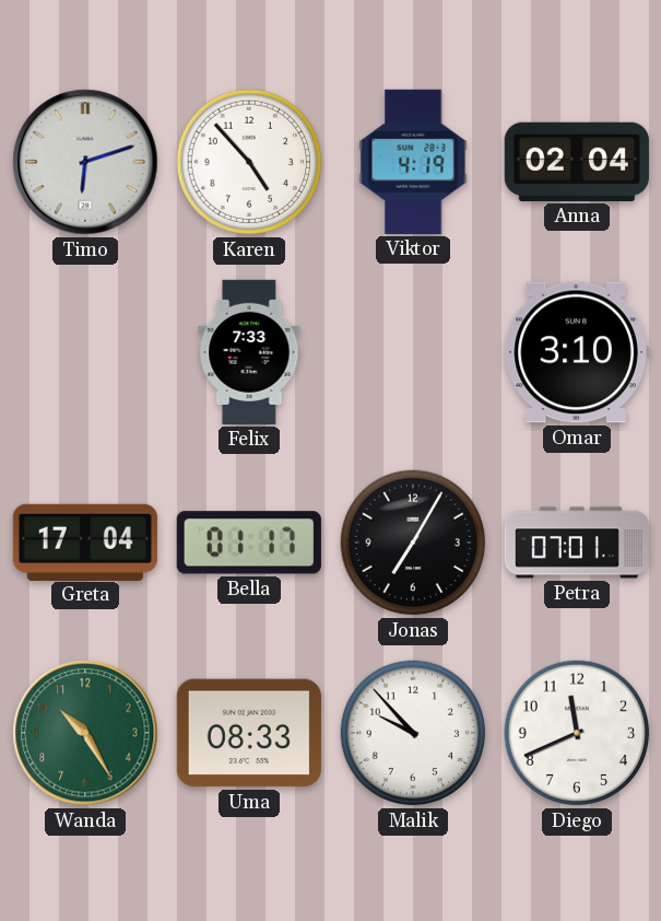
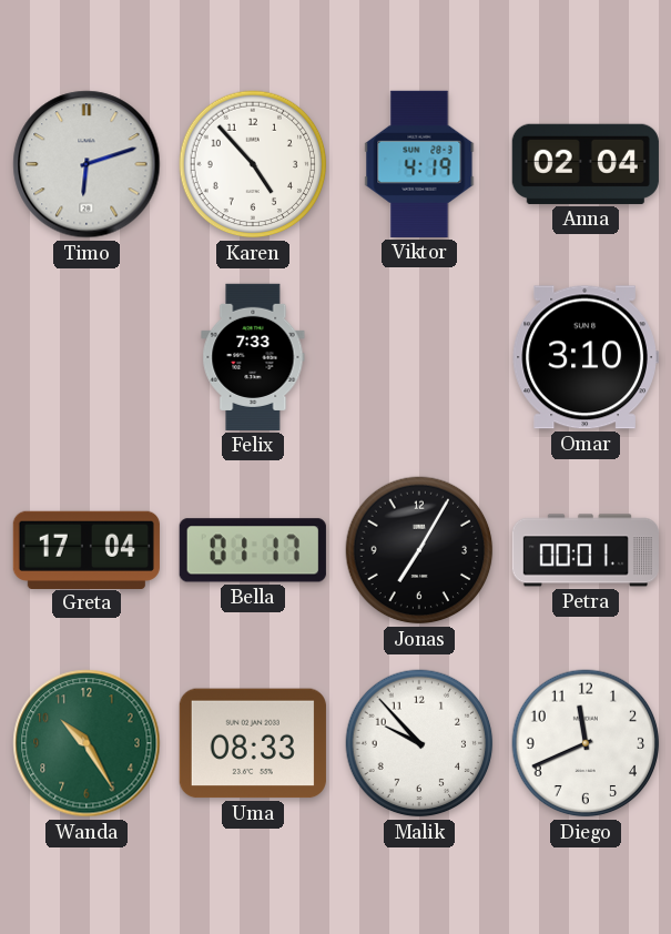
Petra: 07:01 -> 00:01 (586, 550)
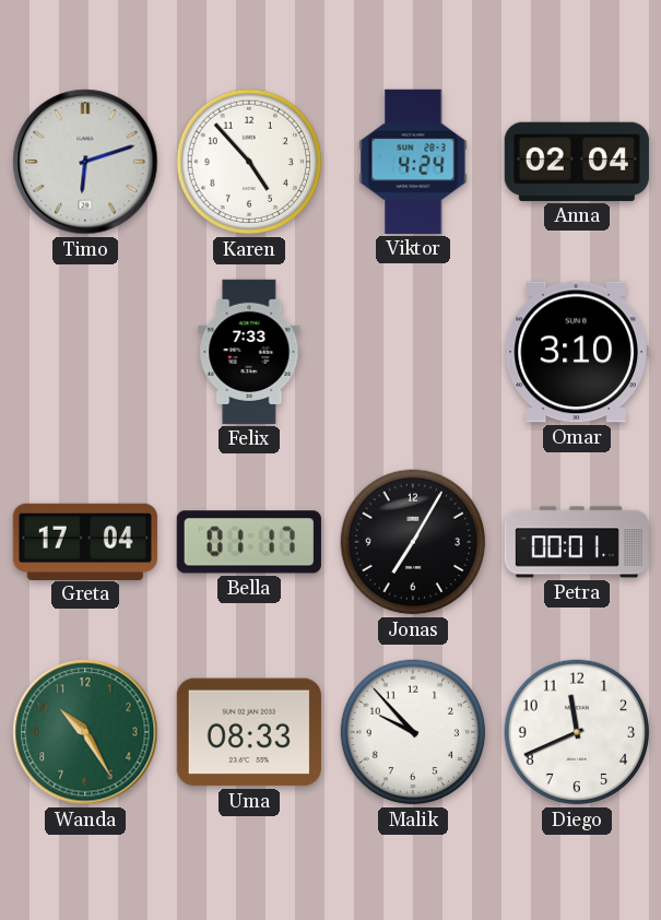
Viktor: 4:19 -> 4:24 (413, 162)
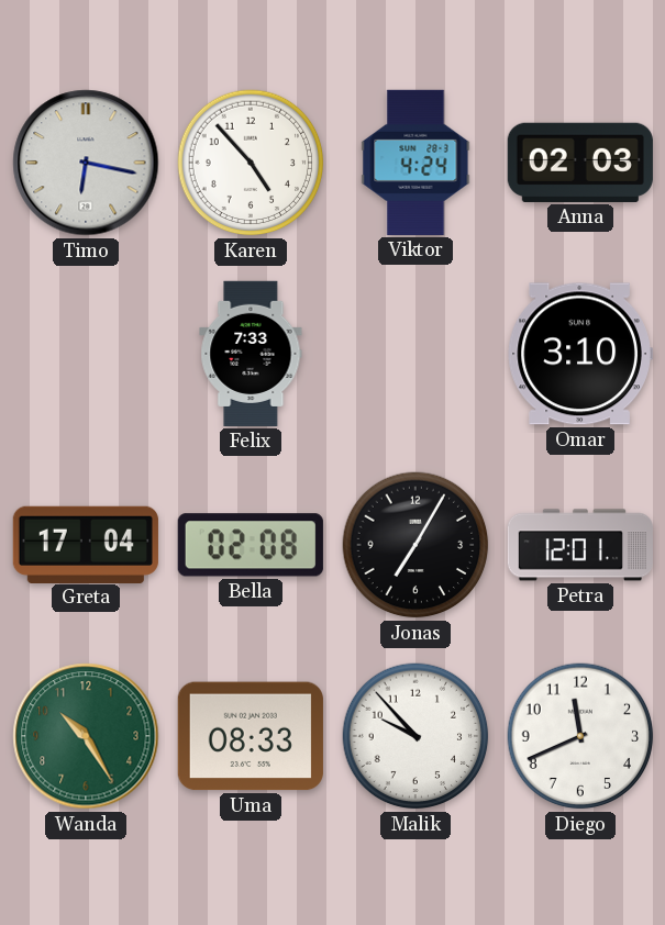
Timo: 6:12 -> 6:17 (86, 163)
Anna: 02:04 -> 02:03 (580, 163)
Bella: 01:17 -> 02:08 (251, 545)
Petra: 00:01 -> 12:01 (580, 545)
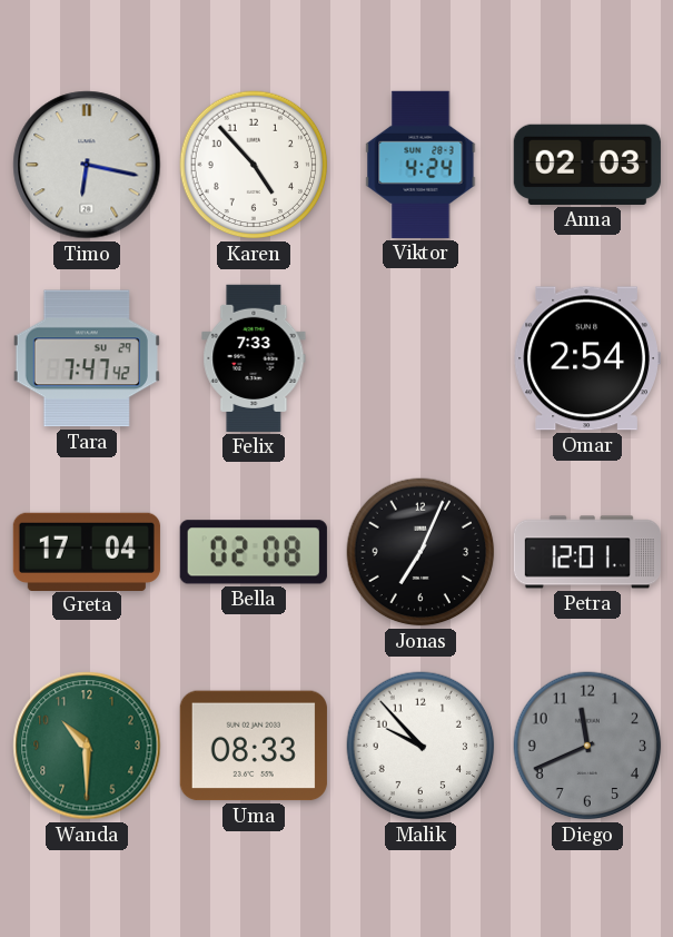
Tara: none -> 7:47 (87, 358)
Omar: 3:10 -> 2:54 (587, 358)
Jonas: 7:05 -> 7:04 (420, 552)
Wanda: 10:25 -> 10:30 (87, 746)
Diego dial: white -> grey (587, 746)
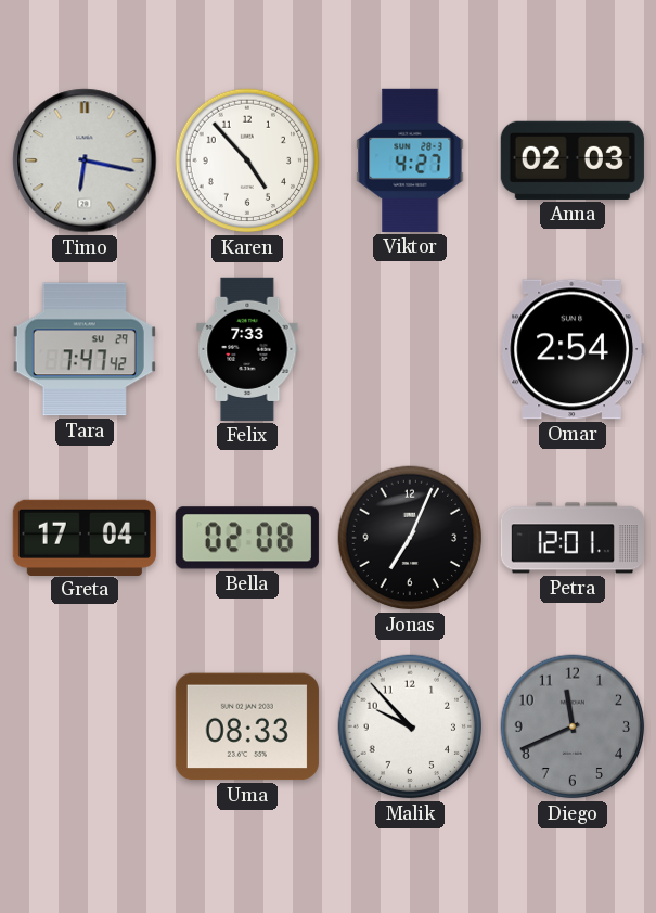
Viktor: 4:24 -> 4:27 (410, 160)
Wanda: 10:30 -> none (87, 746)
